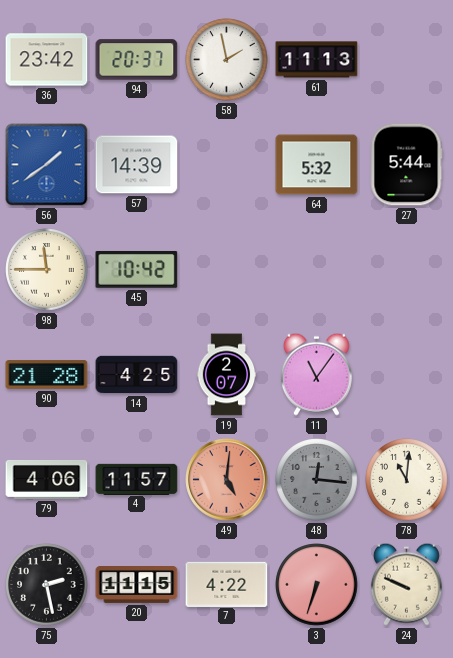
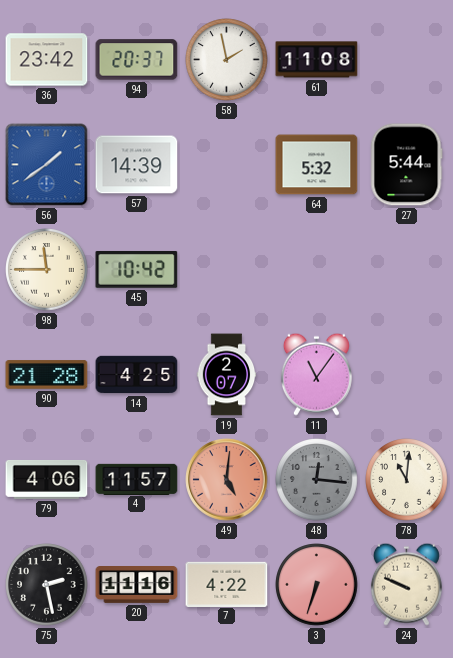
61: 11:13 -> 11:08 (317, 60)
20: 11:15 -> 11:16 (137, 585)
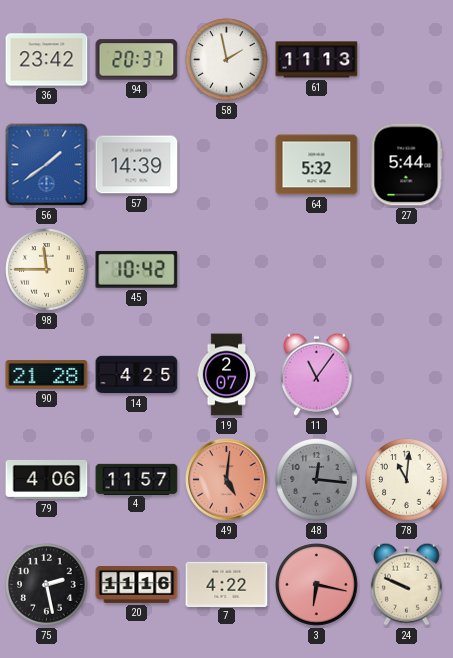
61: 11:08 -> 11:13 (317, 60)
3: 6:33 -> 6:17 (317, 585)
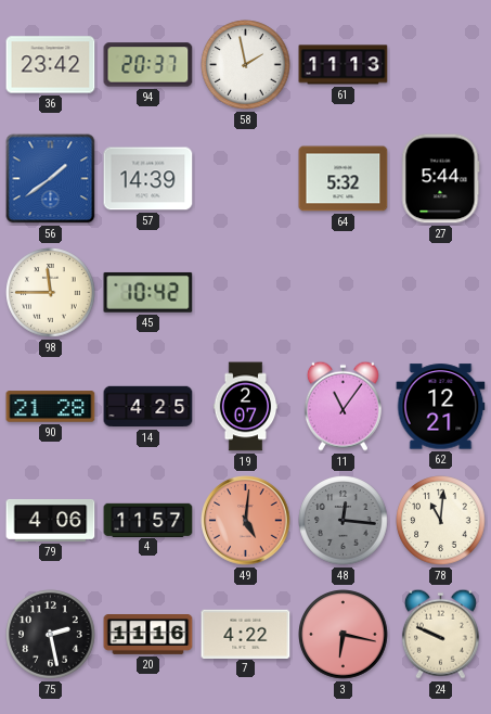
62: none -> 12:21 (441, 407)
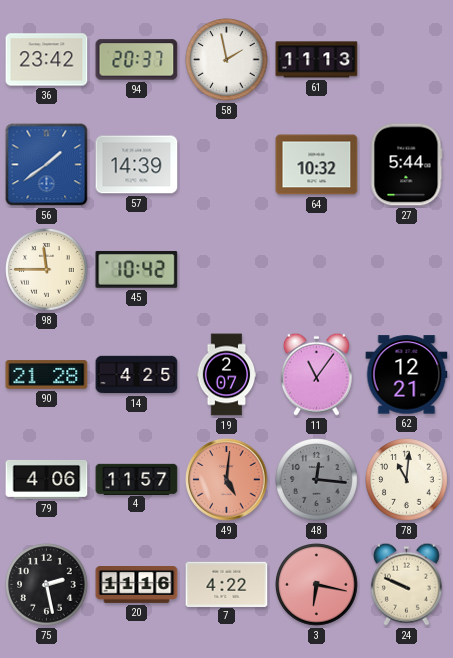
64: 5:32 -> 10:32 (317, 165)
